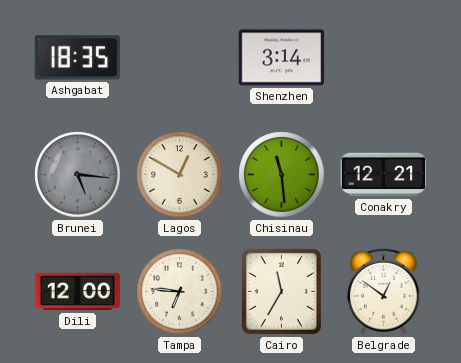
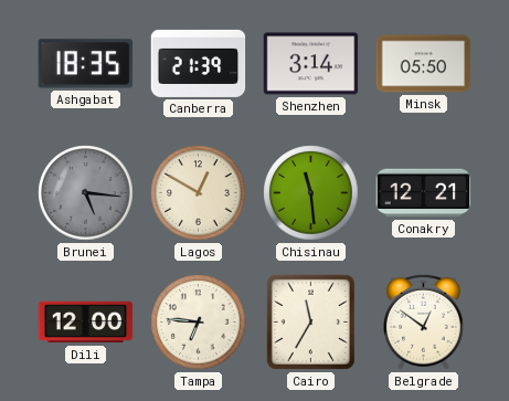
Canberra: none -> 21:39 (199, 63)
Minsk: none -> 05:50 (424, 64)
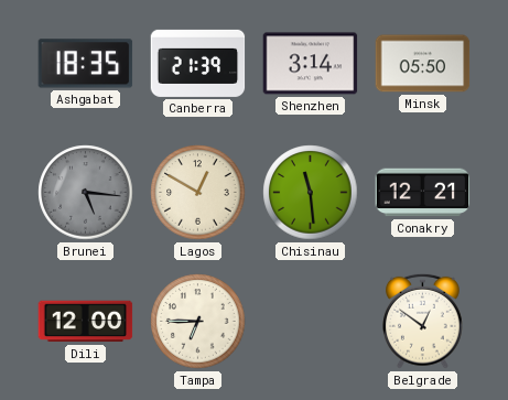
Tampa: 6:46 -> 6:45 (198, 322)
Cairo: 11:35 -> none (310, 321)
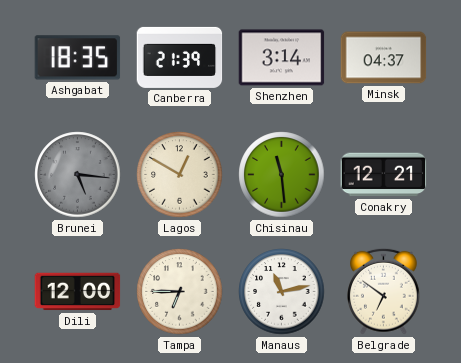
Minsk: 05:50 -> 04:37 (384, 58)
Manaus: none -> 11:13 (282, 292)
Belgrade: 12:51 -> 6:51 (384, 291)
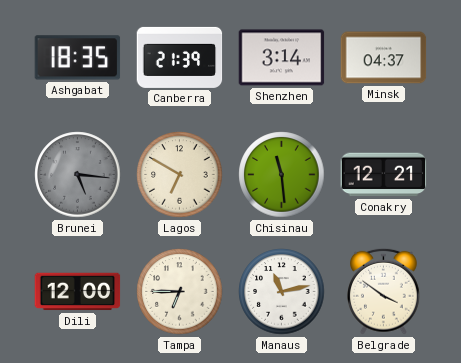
Lagos: 12:50 -> 6:50 (180, 175)
Belgrade: 6:51 -> 3:51 (384, 291)
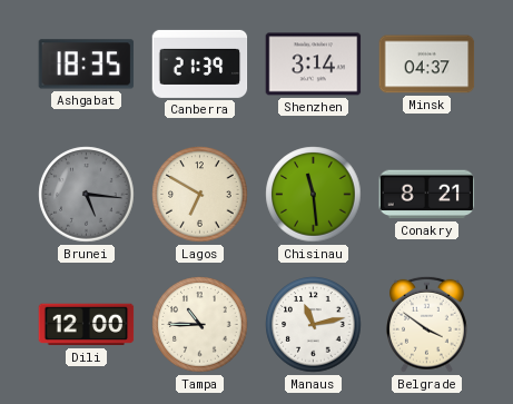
Conakry: 12:21 -> 8:21 (427, 195)
Tampa: 6:45 -> 10:45 (200, 325)
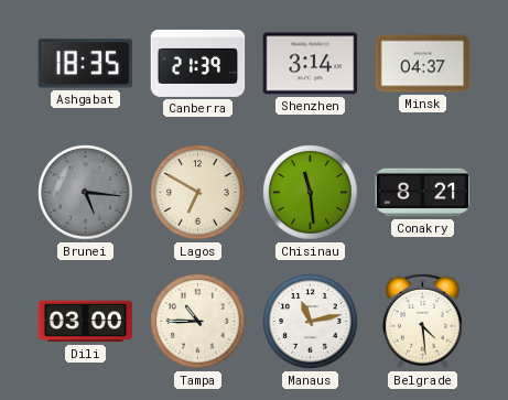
Dili: 12:00 -> 03:00 (86, 322)
Belgrade: 3:51 -> 4:29 (423, 321)
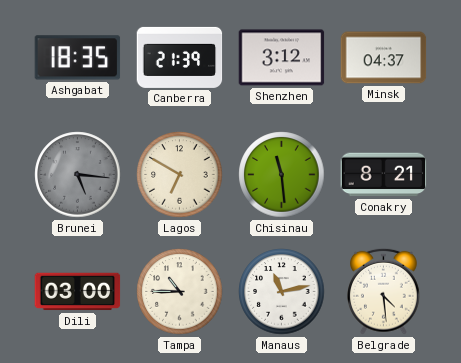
Shenzhen: 3:14 -> 3:12 (282, 58)
